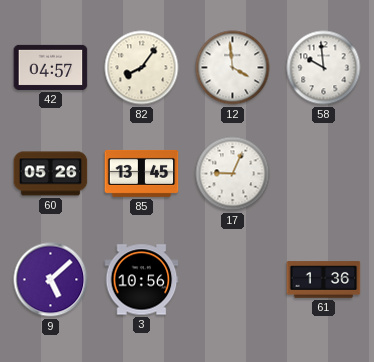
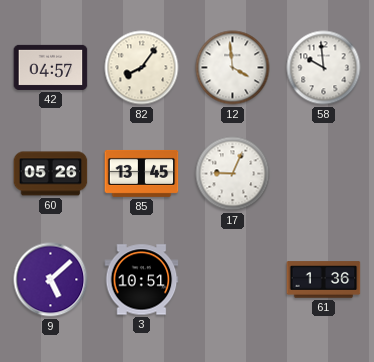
3: 10:56 -> 10:51 (142, 280)
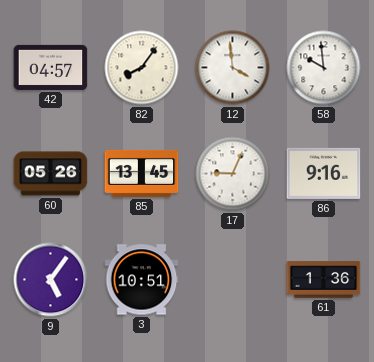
86: none -> 9:16 (324, 173)
9: 5:08 -> 5:06 (51, 280)
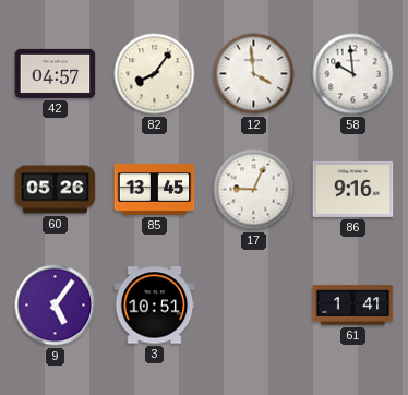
61: 1:36 -> 1:41 (353, 306)
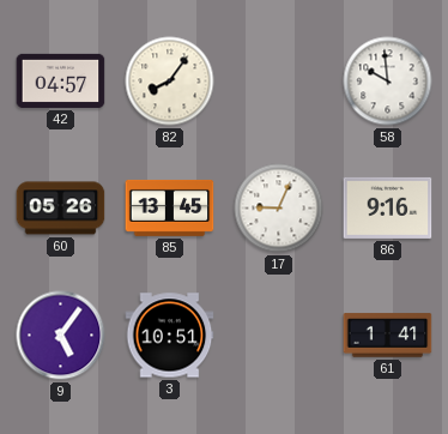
12: 3:59 -> none (254, 74)
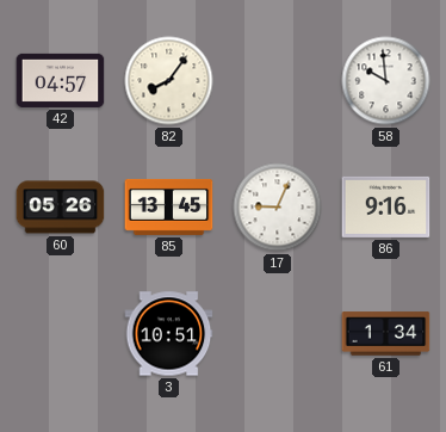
9: 5:06 -> none (61, 336)
61: 1:41 -> 1:34 (386, 334)
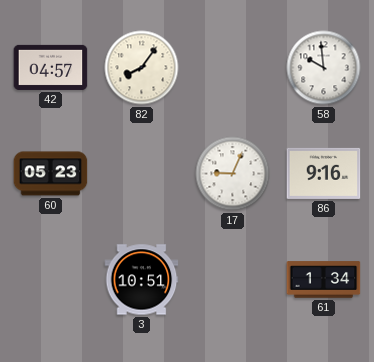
60: 05:26 -> 05:23 (51, 174)
85: 13:45 -> none (169, 206)
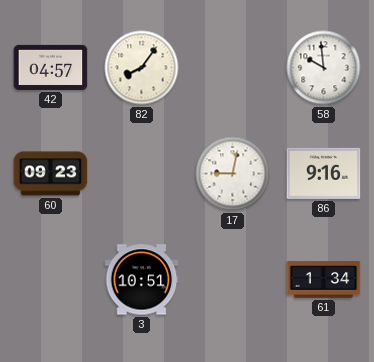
60: 05:23 -> 09:23 (51, 174)
17: 9:04 -> 9:02 (233, 174)
